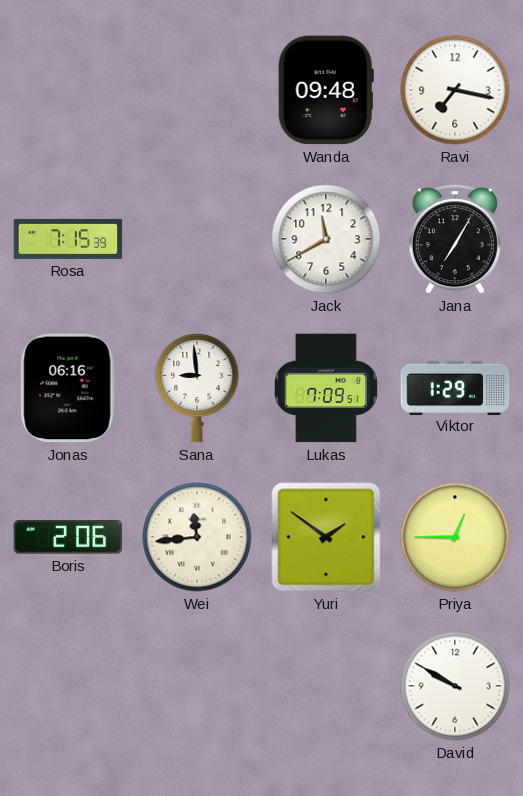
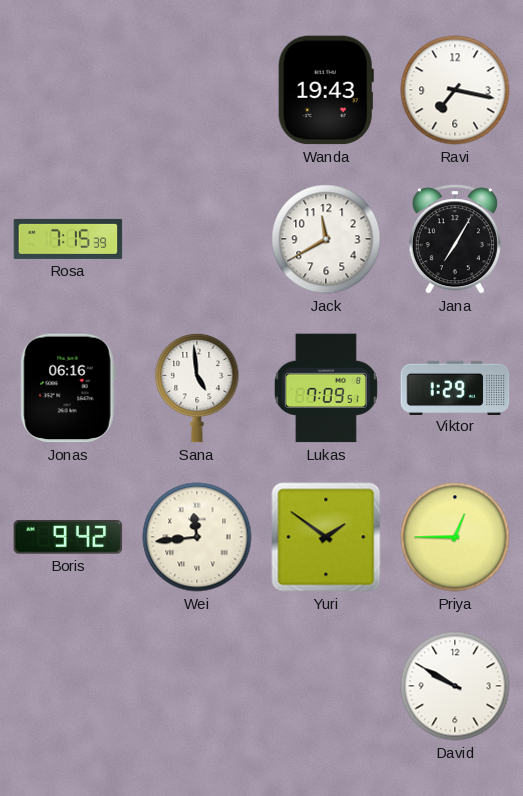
Wanda: 09:48 -> 19:43 (326, 90)
Sana: 8:59 -> 4:59 (197, 388)
Boris: 2:06 -> 9:42 (68, 538)
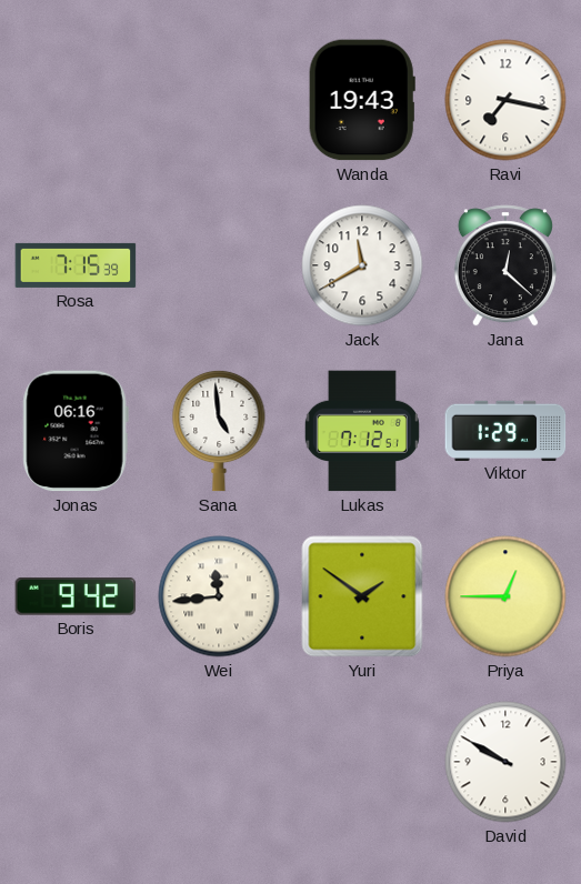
Jana: 7:05 -> 12:22 (505, 265)
Lukas: 7:09 -> 7:12 (362, 431)
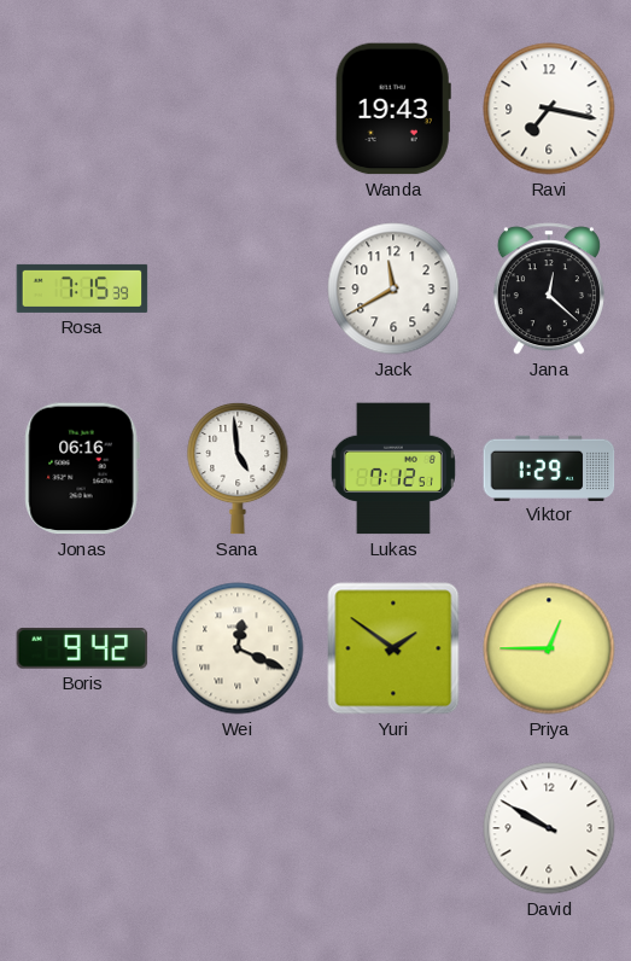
Wei: 11:44 -> 12:19 (238, 648)
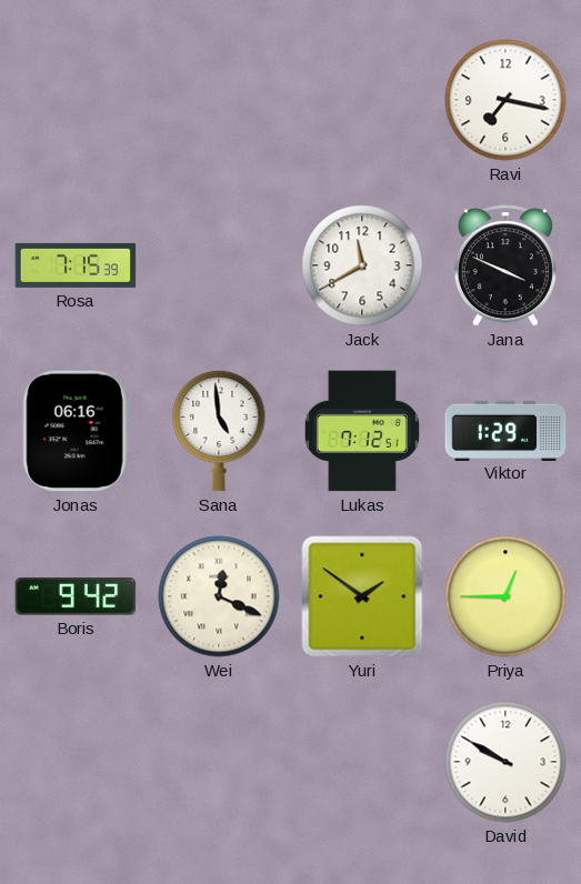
Wanda: 19:43 -> none (393, 109)
Jana: 12:22 -> 3:49 (505, 265)
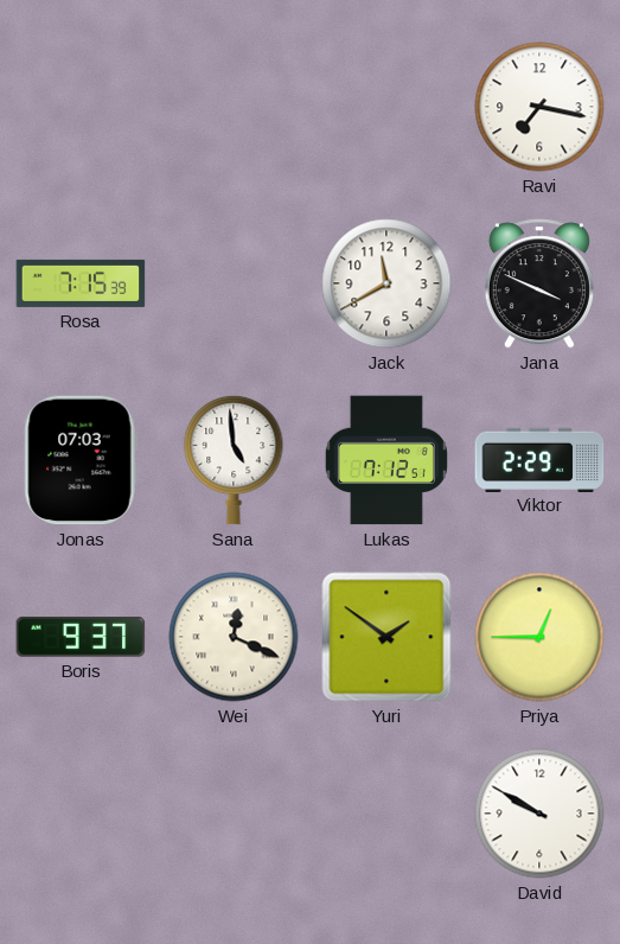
Jonas: 06:16 -> 07:03 (81, 460)
Viktor: 1:29 -> 2:29 (539, 459)
Boris: 9:42 -> 9:37 (81, 638)
